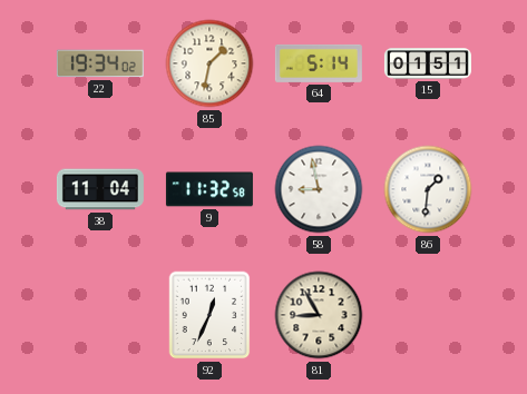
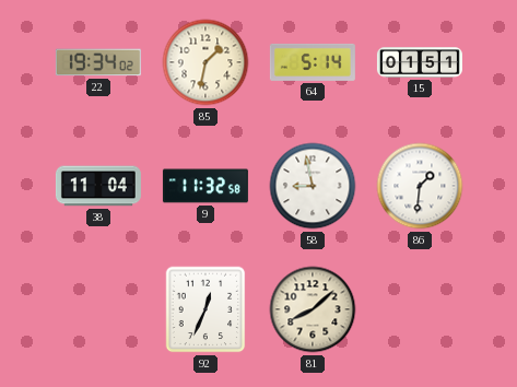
81: 8:55 -> 8:08 (313, 309)
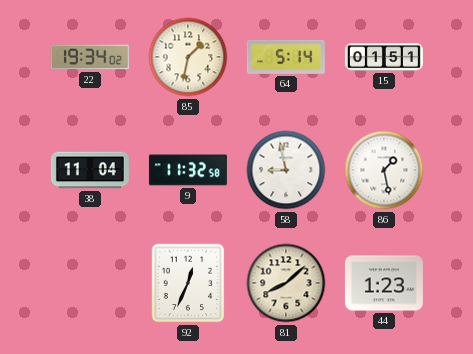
86: 1:31 -> 1:28 (384, 170)
44: none -> 1:23 (384, 283)
